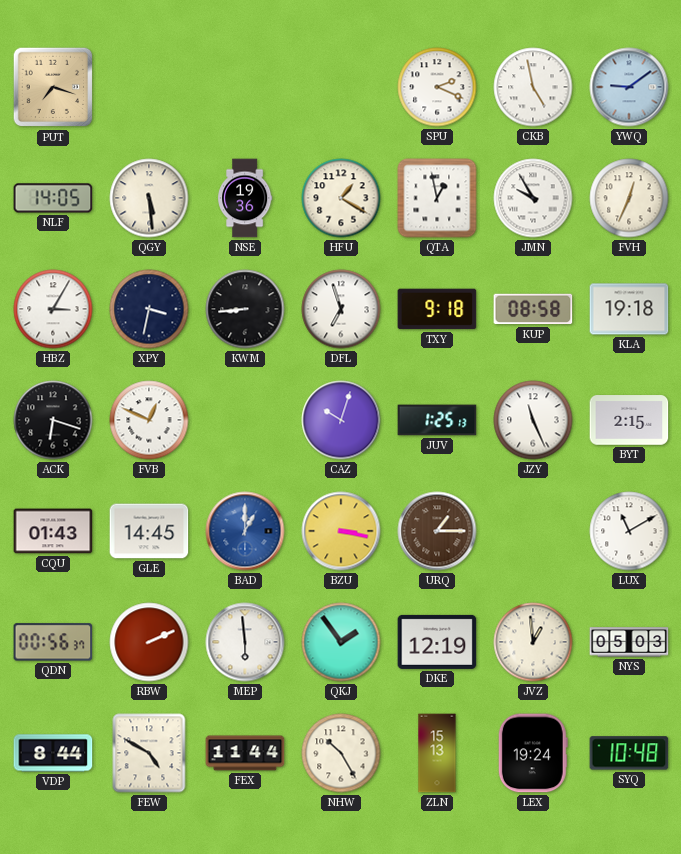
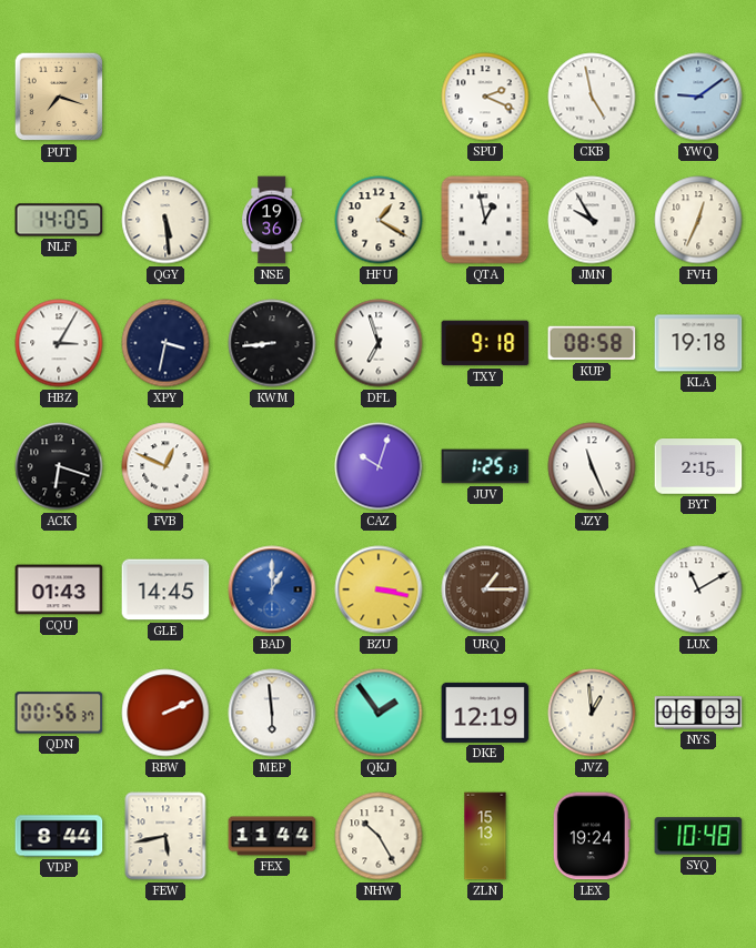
NYS: 05:03 -> 06:03 (698, 713)
FEW: 4:50 -> 5:43 (165, 836)
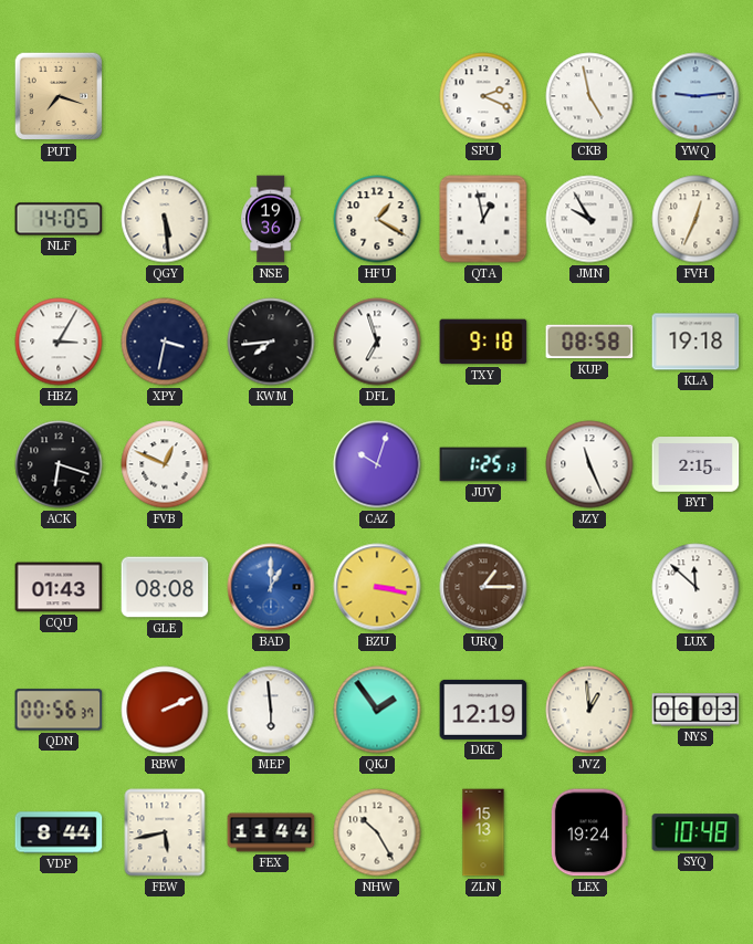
YWQ: 9:09 -> 9:14 (696, 96)
KWM: 8:44 -> 7:44 (271, 342)
GLE: 14:45 -> 08:08 (165, 587)
LUX: 11:10 -> 11:52 (696, 587)
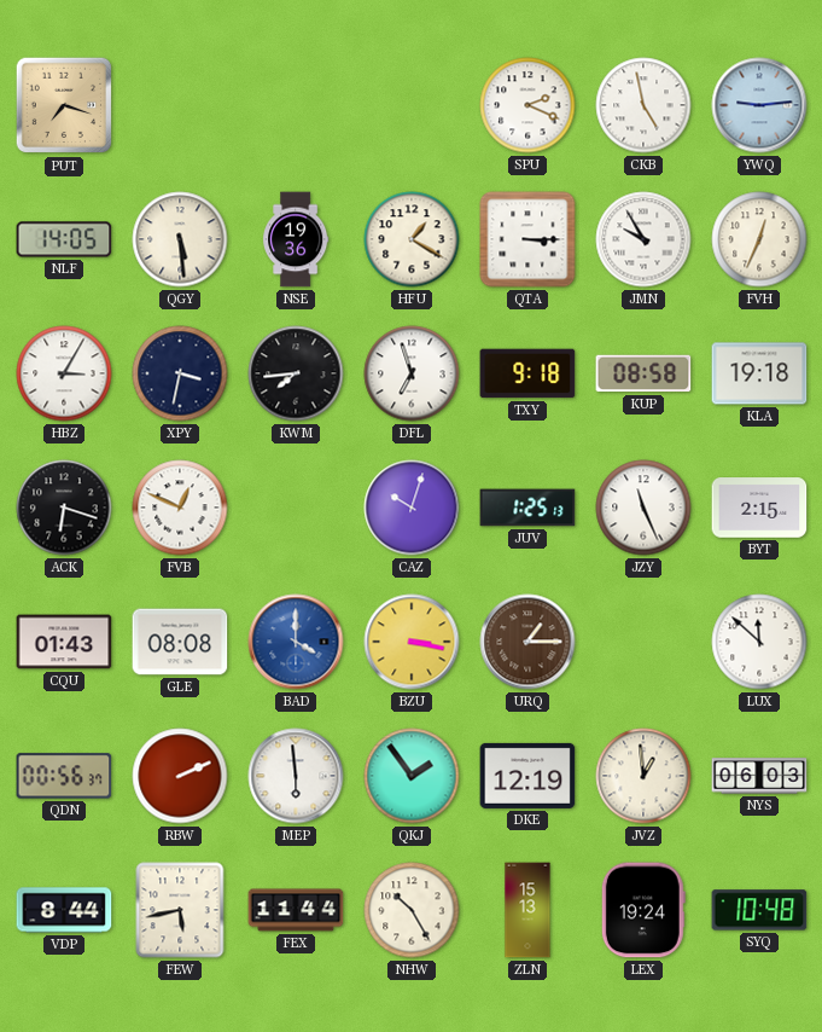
QTA: 12:58 -> 3:15 (527, 239)
BAD: 1:00 -> 4:00 (296, 642)
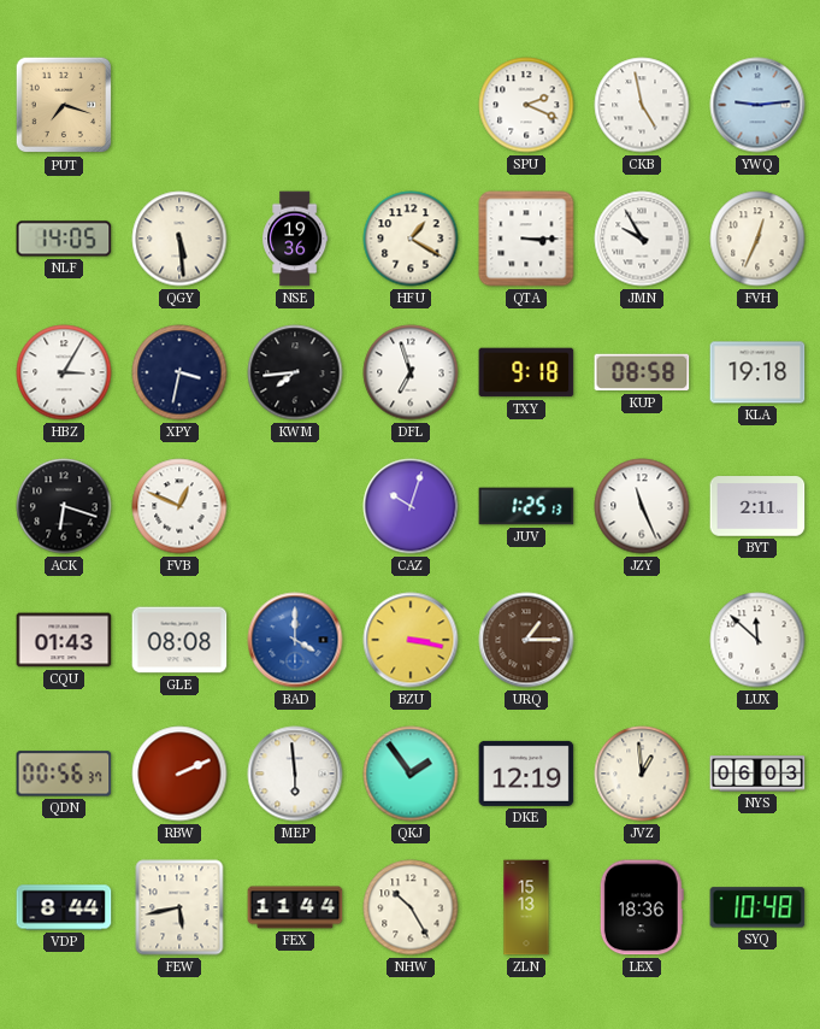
BYT: 2:15 -> 2:11 (757, 506)
LEX: 19:24 -> 18:36 (642, 907)
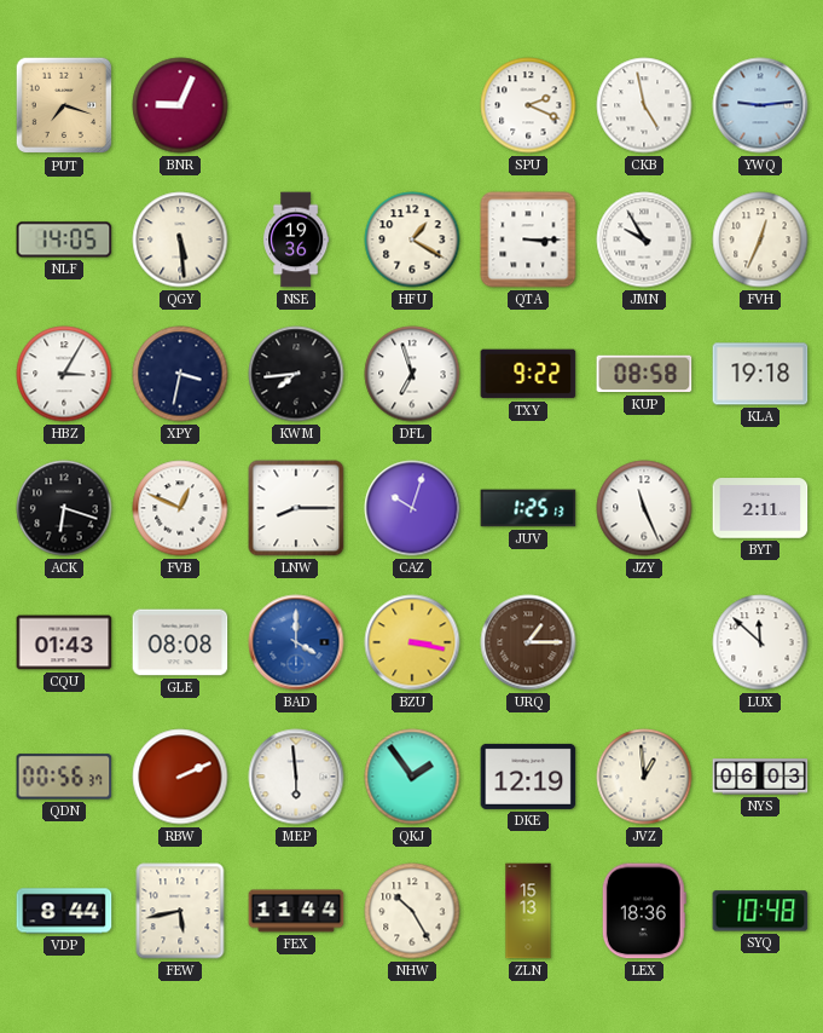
BNR: none -> 9:04 (180, 105)
TXY: 9:18 -> 9:22 (528, 374)
LNW: none -> 8:15 (296, 508)
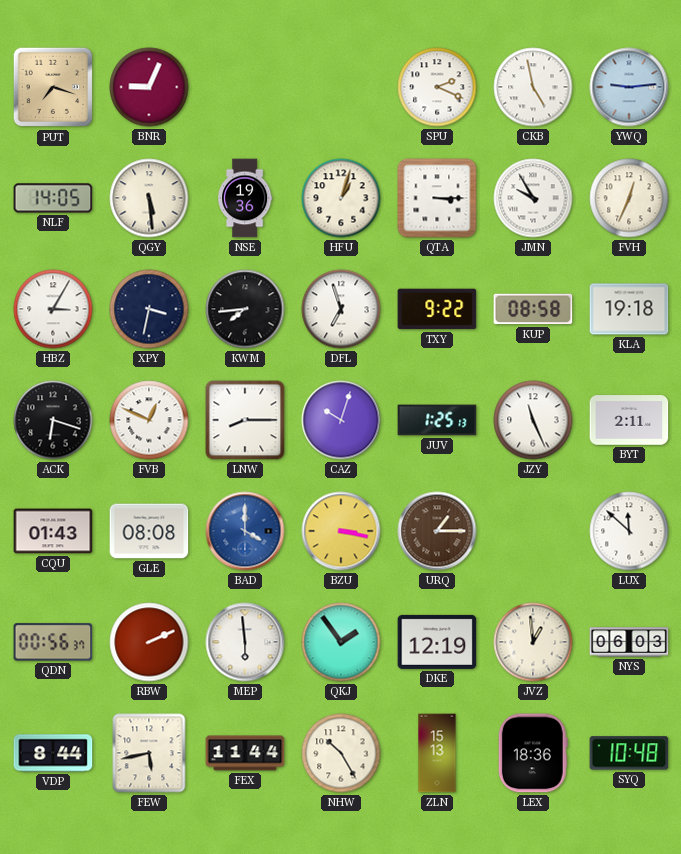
HFU: 1:20 -> 1:03 (341, 198)
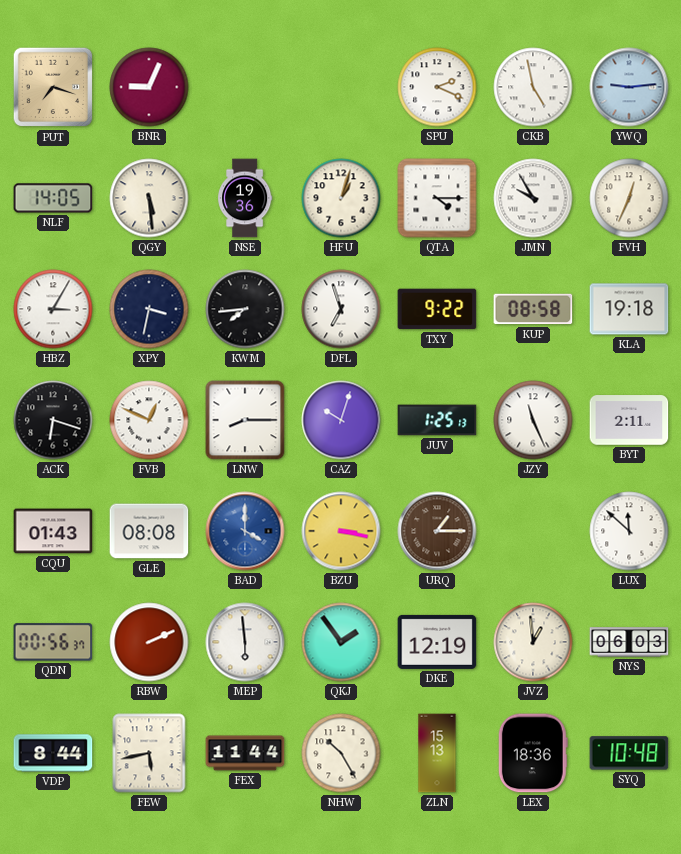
QTA: 3:15 -> 4:15 (437, 198)
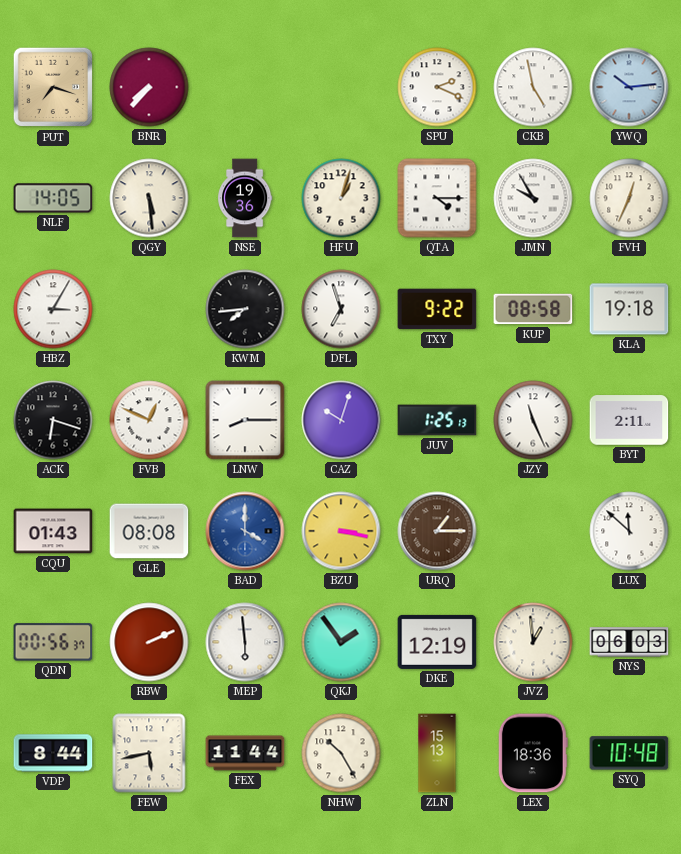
BNR: 9:04 -> 7:37 (149, 87)
YWQ: 9:14 -> 10:14 (629, 87)
XPY: 3:32 -> none (149, 309)
